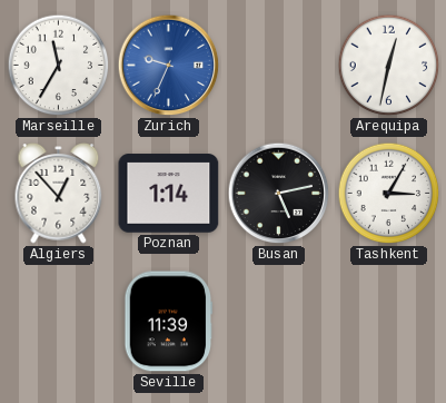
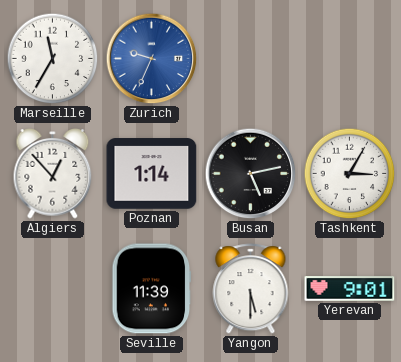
Arequipa: 12:32 -> none (389, 66)
Yangon: none -> 5:30 (251, 289)
Yerevan: none -> 9:01 (350, 289)
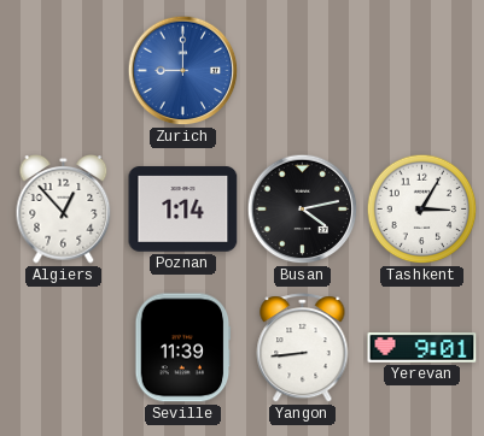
Marseille: 11:35 -> none (53, 59)
Zurich: 9:34 -> 9:00 (183, 71)
Busan: 5:13 -> 4:13 (303, 210)
Yangon: 5:30 -> 8:44 (303, 348)
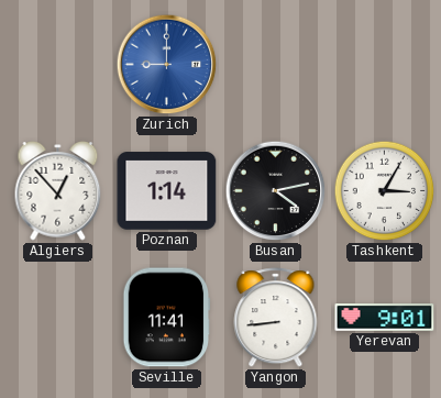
Seville: 11:39 -> 11:41 (167, 318)
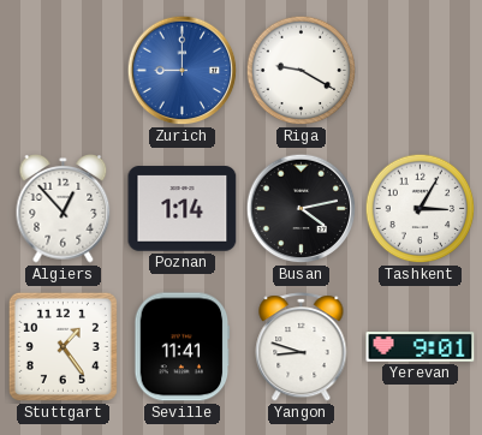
Riga: none -> 9:20 (302, 71)
Stuttgart: none -> 1:24 (63, 346)
Yangon: 8:44 -> 8:48 (302, 347)
